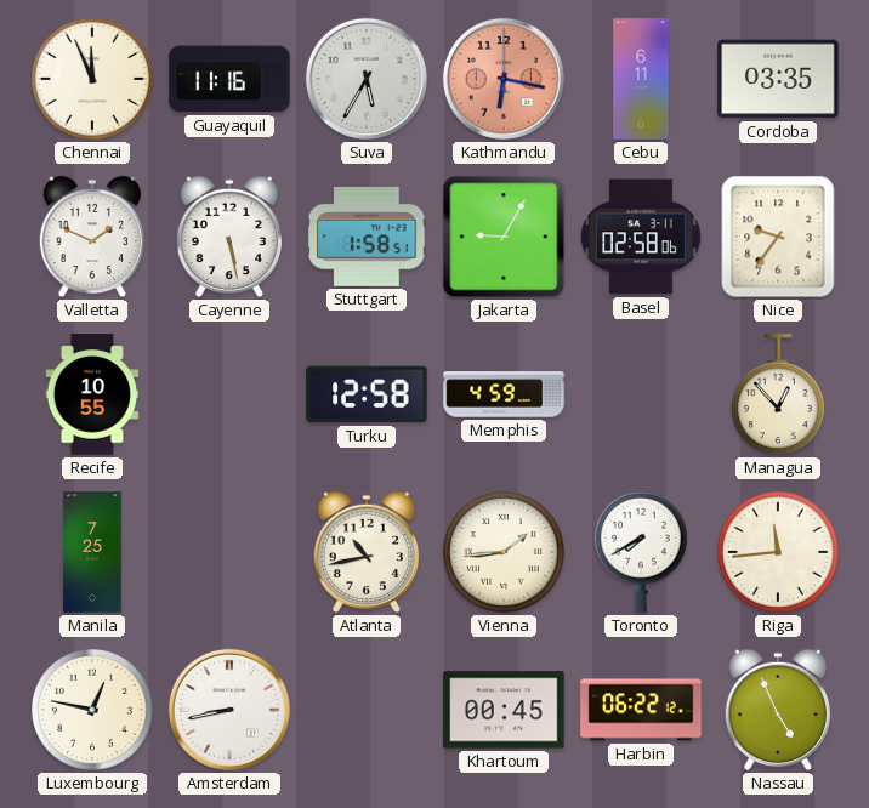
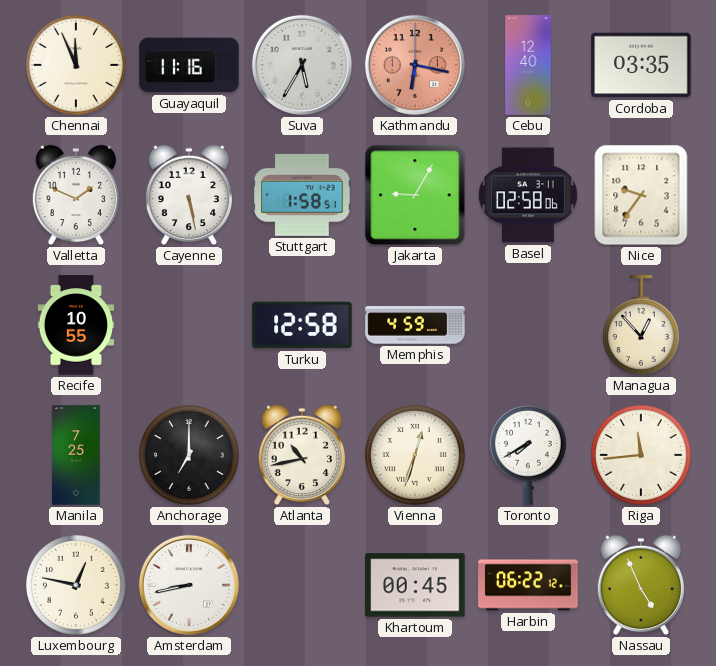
Cebu: 6:11 -> 12:40 (528, 65)
Anchorage: none -> 7:00 (190, 456)
Vienna: 1:44 -> 12:33 (416, 456)
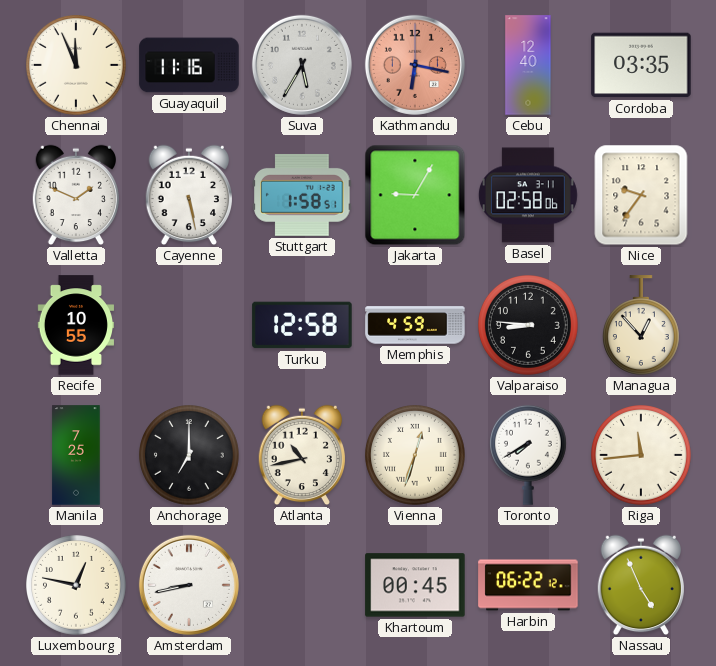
Valparaiso: none -> 8:46 (529, 326)
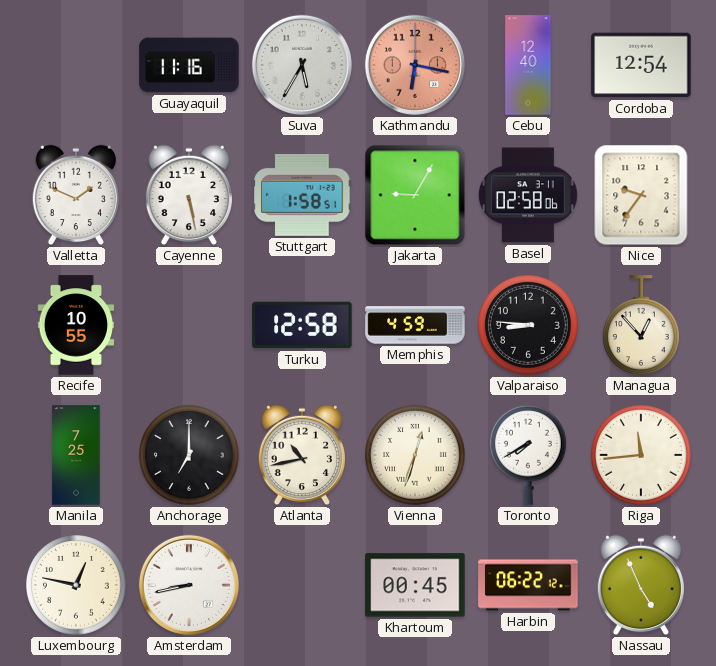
Chennai: 11:56 -> none (77, 66)
Cordoba: 03:35 -> 12:54 (641, 65)
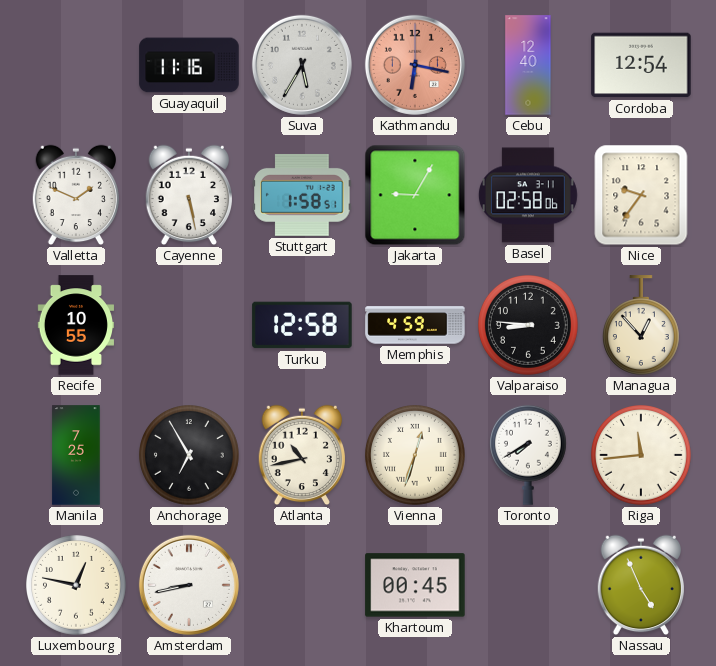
Anchorage: 7:00 -> 6:55 (190, 456)
Harbin: 06:22 -> none (528, 585)
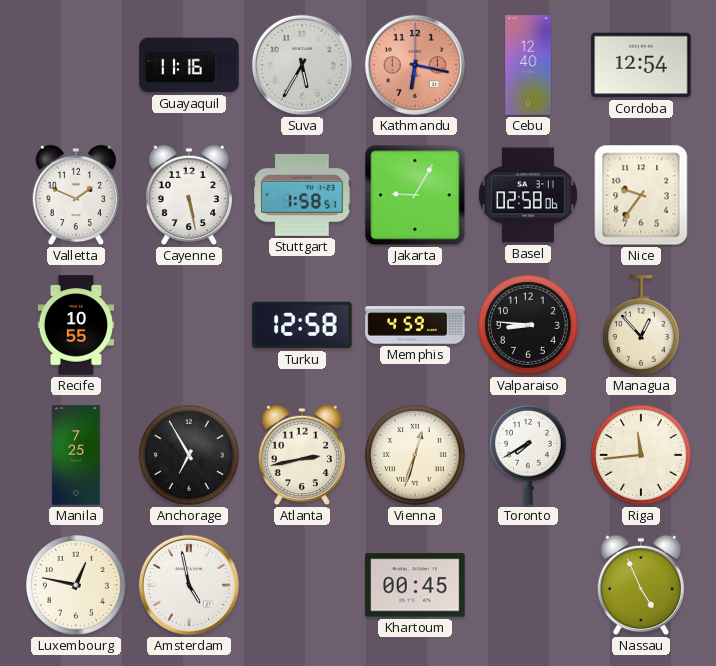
Atlanta: 10:43 -> 2:43 (301, 455)
Amsterdam: 8:43 -> 4:58 (189, 585)
